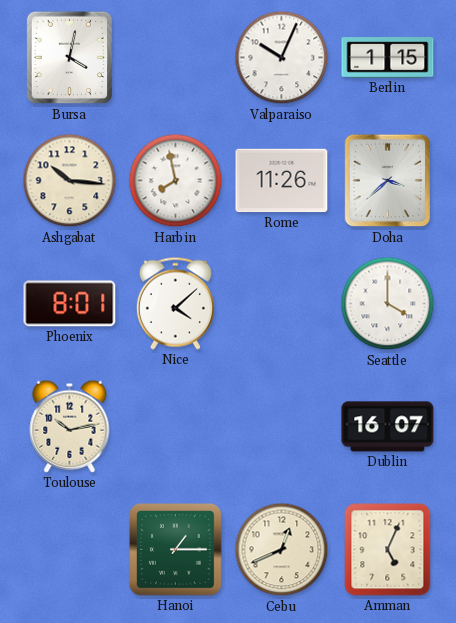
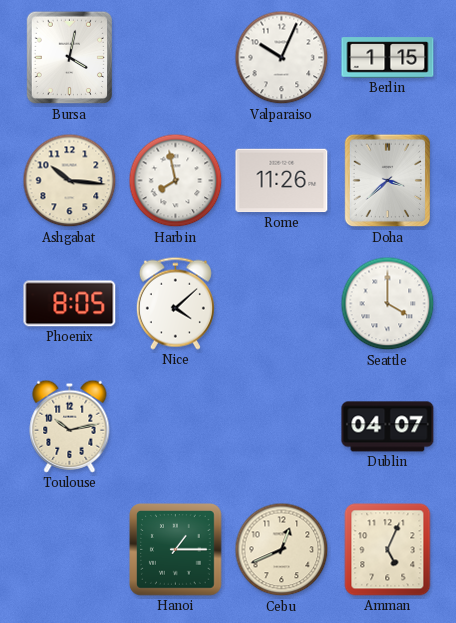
Phoenix: 8:01 -> 8:05 (70, 304)
Dublin: 16:07 -> 04:07 (388, 427)
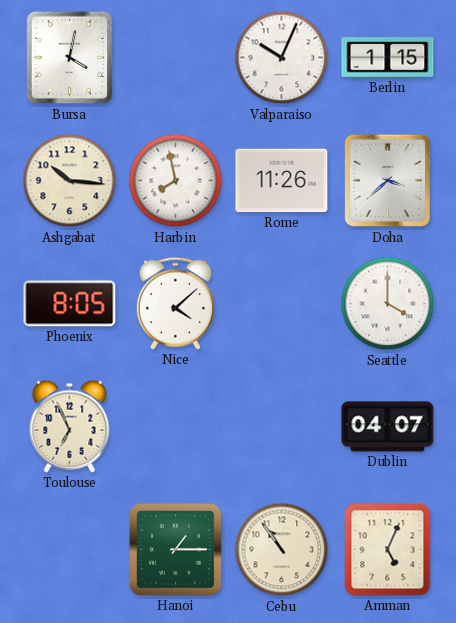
Toulouse: 10:13 -> 6:56 (70, 426)
Cebu: 12:41 -> 10:54 (282, 550)
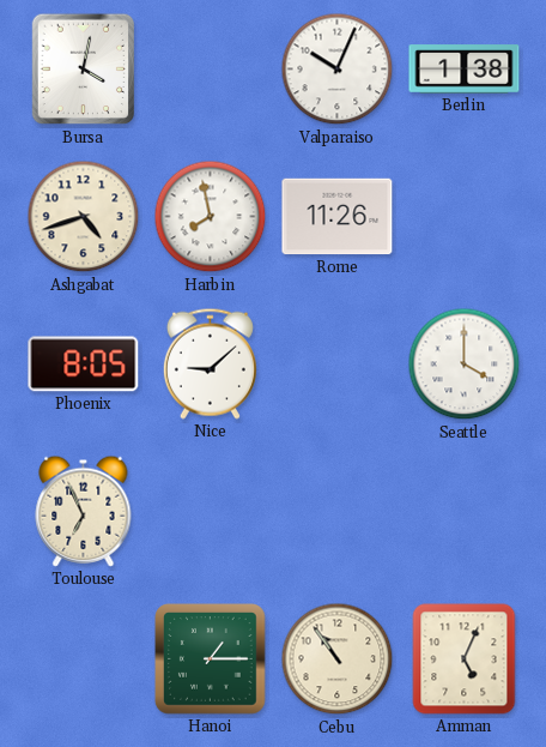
Berlin: 1:15 -> 1:38 (465, 70)
Ashgabat: 10:16 -> 4:42 (84, 217)
Doha: 3:38 -> none (387, 181)
Nice: 4:08 -> 9:08 (210, 363)
Dublin: 04:07 -> none (388, 427)
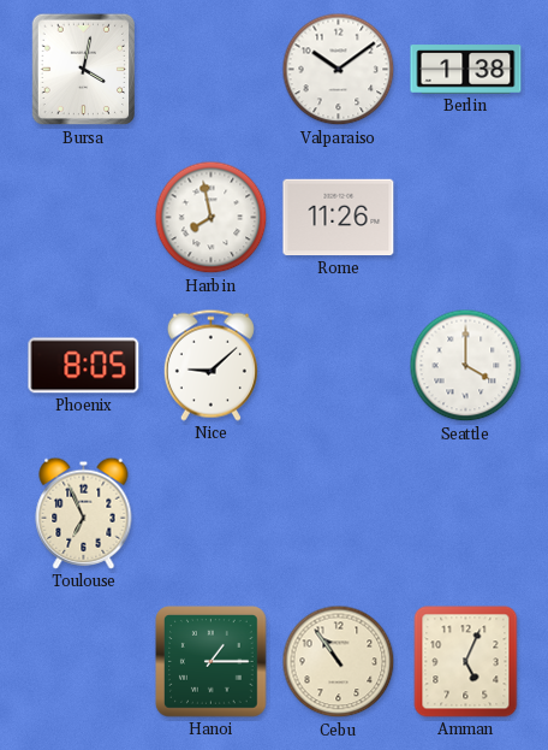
Valparaiso: 10:04 -> 10:09 (339, 70)
Ashgabat: 4:42 -> none (84, 217)
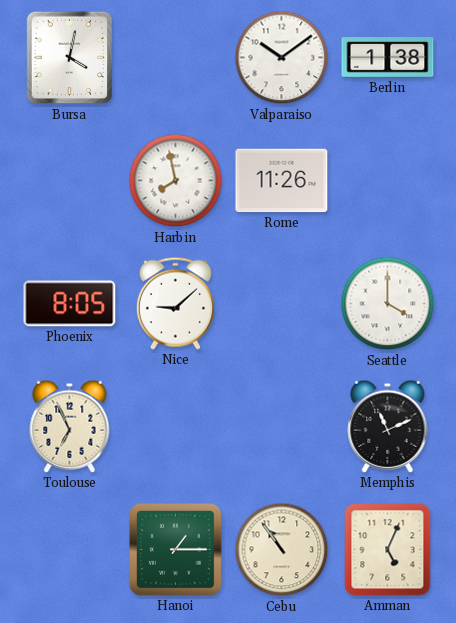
Memphis: none -> 11:11 (388, 426)
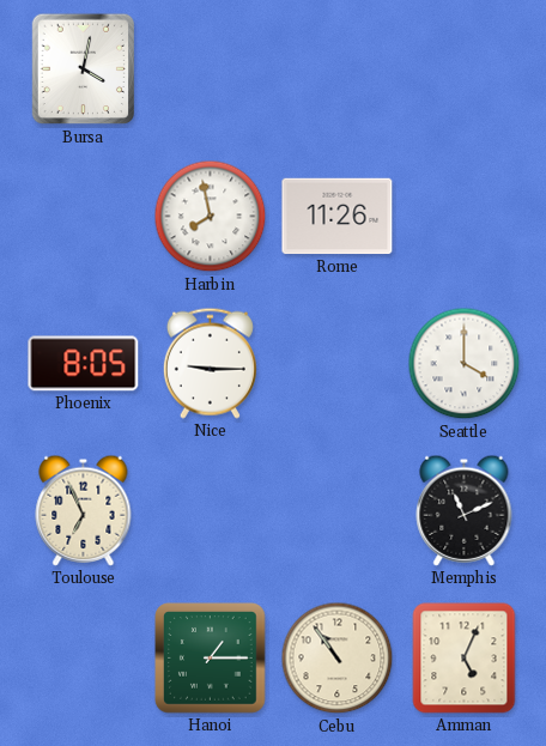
Valparaiso: 10:09 -> none (282, 58)
Berlin: 1:38 -> none (388, 58)
Nice: 9:08 -> 9:15 (210, 363)
